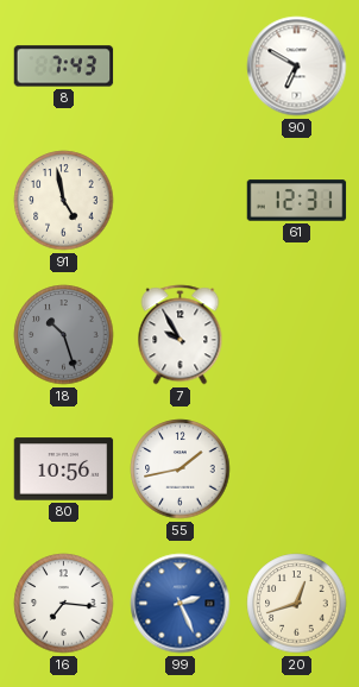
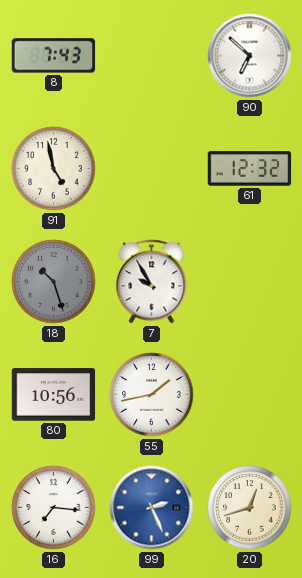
90: 6:50 -> 6:52 (250, 56)
61: 12:31 -> 12:32 (250, 169)
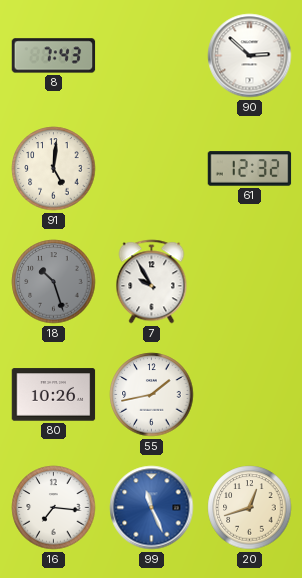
90: 6:52 -> 2:52 (250, 56)
91: 4:58 -> 5:01 (54, 169)
80: 10:56 -> 10:26 (54, 395)
99: 2:26 -> 11:26 (152, 508)
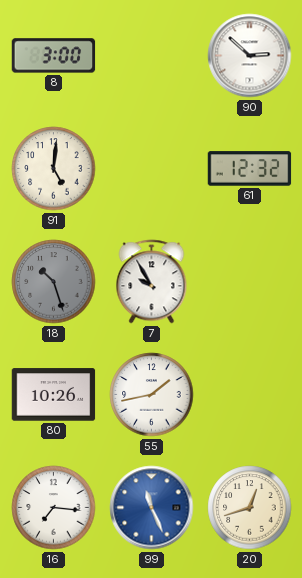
8: 7:43 -> 3:00 (54, 56)
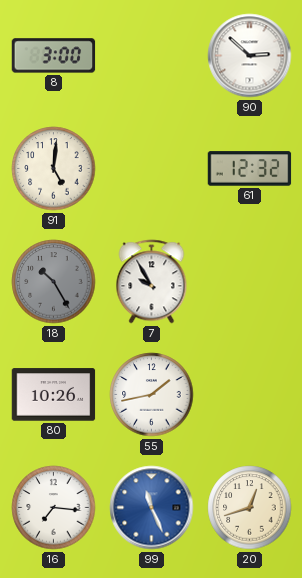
18: 10:27 -> 10:25 (54, 282)
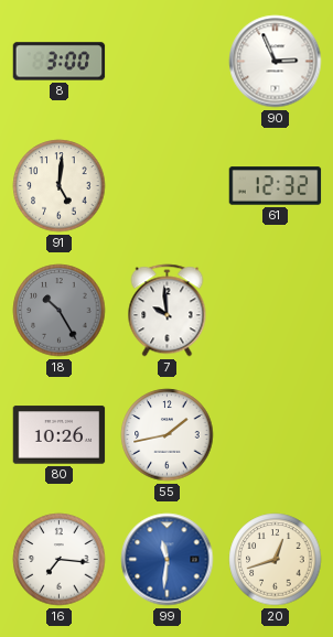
90: 2:52 -> 2:56 (276, 62)
7: 9:55 -> 9:59 (168, 311)
99: 11:26 -> 11:31 (168, 560)
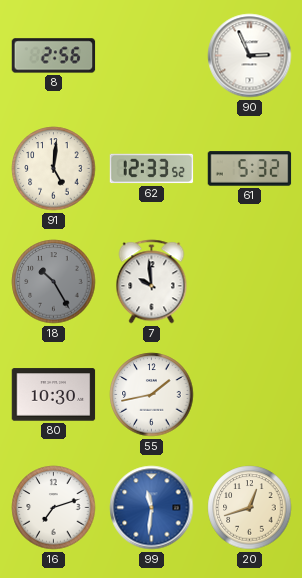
8: 3:00 -> 2:56 (54, 56)
62: none -> 12:33 (152, 169)
61: 12:32 -> 5:32 (250, 169)
80: 10:26 -> 10:30 (54, 395)
16: 7:16 -> 7:12 (54, 508)
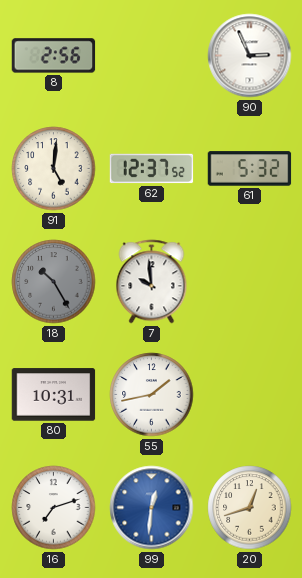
62: 12:33 -> 12:37 (152, 169)
80: 10:30 -> 10:31 (54, 395)
99: 11:31 -> 12:31 (152, 508)
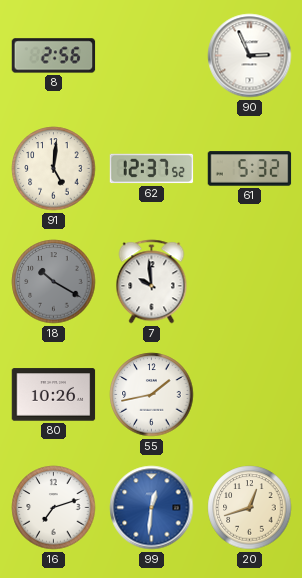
18: 10:25 -> 10:20 (54, 282)
80: 10:31 -> 10:26 (54, 395)
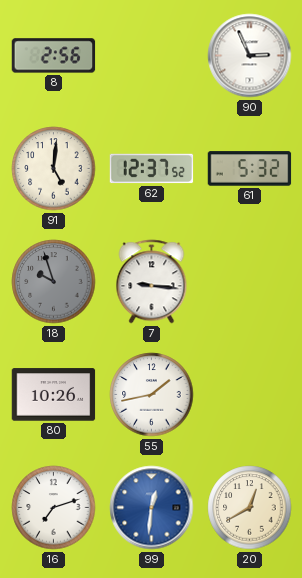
18: 10:20 -> 9:57 (54, 282)
7: 9:59 -> 9:16 (152, 282)
20: 12:42 -> 12:40 (250, 508)
